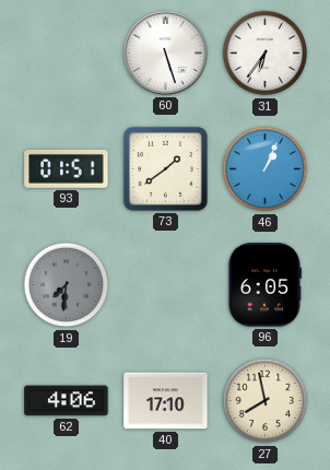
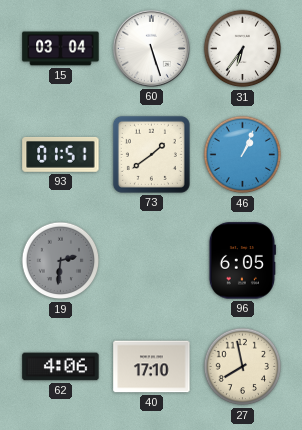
15: none -> 03:04 (61, 49)
19: 7:31 -> 2:31 (61, 261)
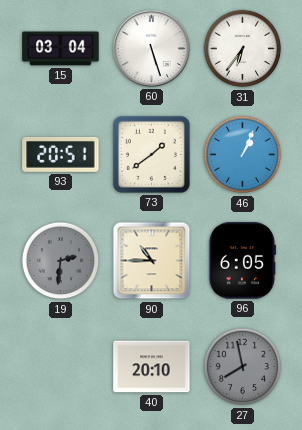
93: 01:51 -> 20:51 (61, 154)
90: none -> 10:45 (152, 261)
62: 4:06 -> none (61, 367)
40: 17:10 -> 20:10 (152, 367)
27 dial: cream -> grey (243, 367)
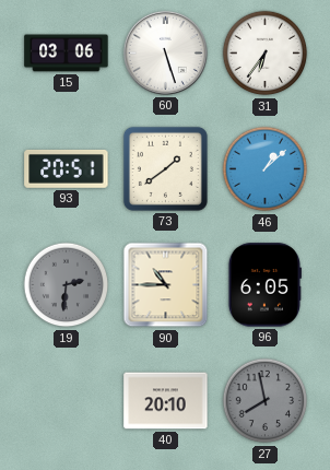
15: 03:04 -> 03:06 (67, 54)
46: 1:04 -> 1:08 (266, 169)
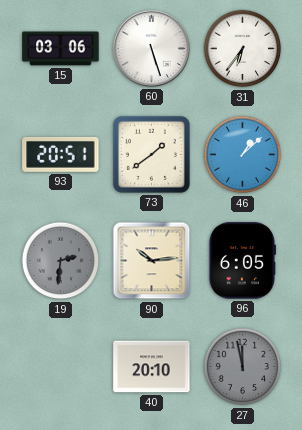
90: 10:45 -> 10:14 (152, 261)
27: 7:58 -> 11:58 (243, 367)
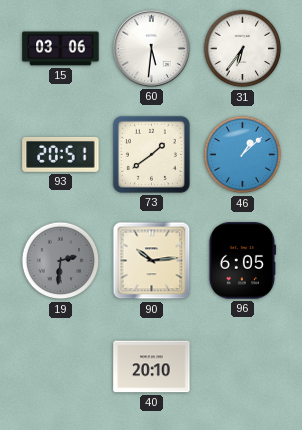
60: 5:27 -> 5:31 (151, 48)
27: 11:58 -> none (243, 367)
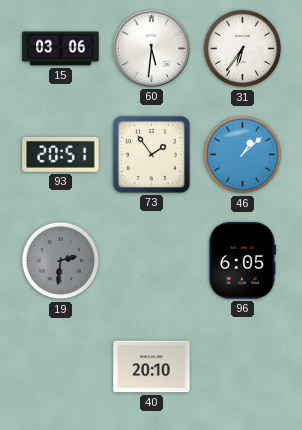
73: 1:39 -> 1:54 (151, 154)
90: 10:14 -> none (152, 261)
